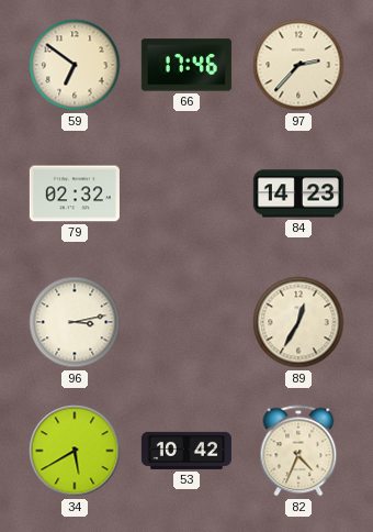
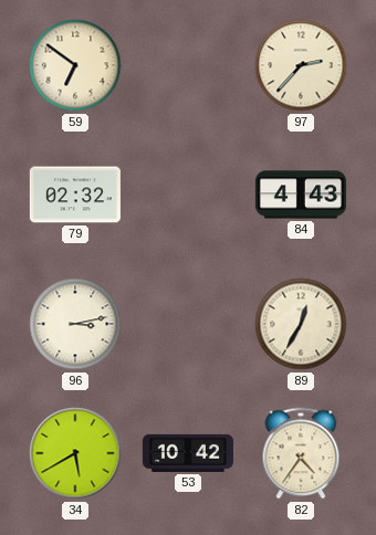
66: 17:46 -> none (187, 65)
84: 14:23 -> 4:43 (301, 195)
82: 4:34 -> 4:36 (301, 453)
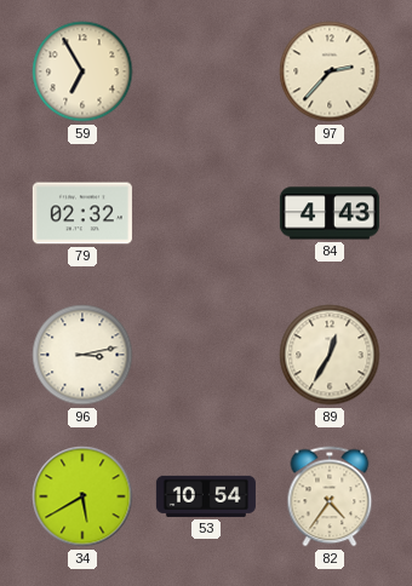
59: 6:51 -> 6:55 (82, 71)
53: 10:42 -> 10:54 (206, 496)
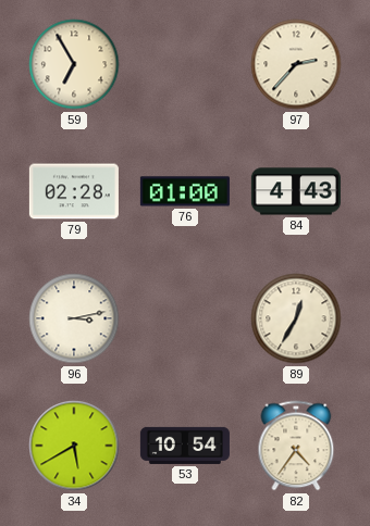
79: 02:32 -> 02:28 (74, 191)
76: none -> 01:00 (185, 191)
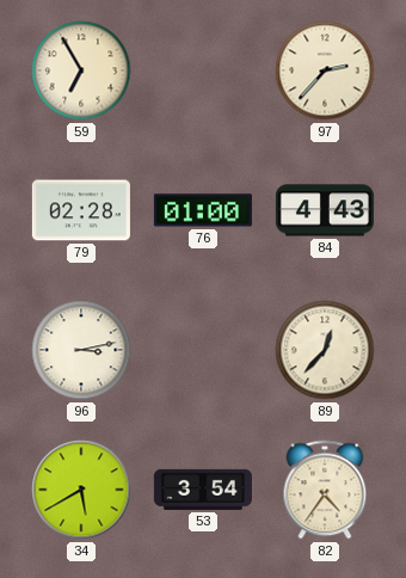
89: 12:35 -> 12:37 (325, 350)
53: 10:54 -> 3:54 (203, 490)
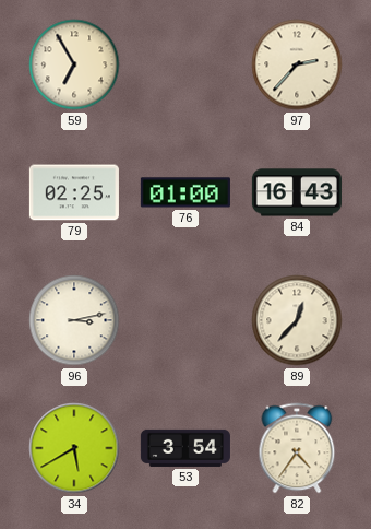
79: 02:28 -> 02:25 (74, 192)
84: 4:43 -> 16:43 (297, 192)
